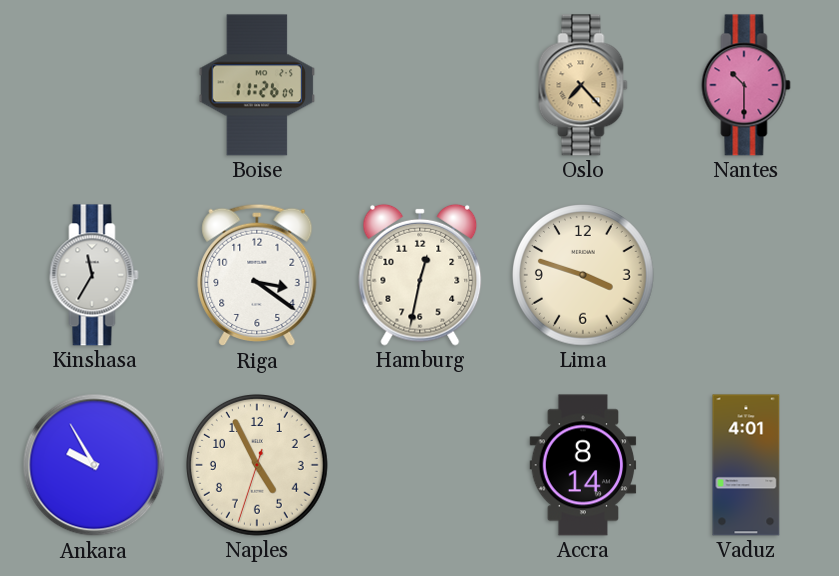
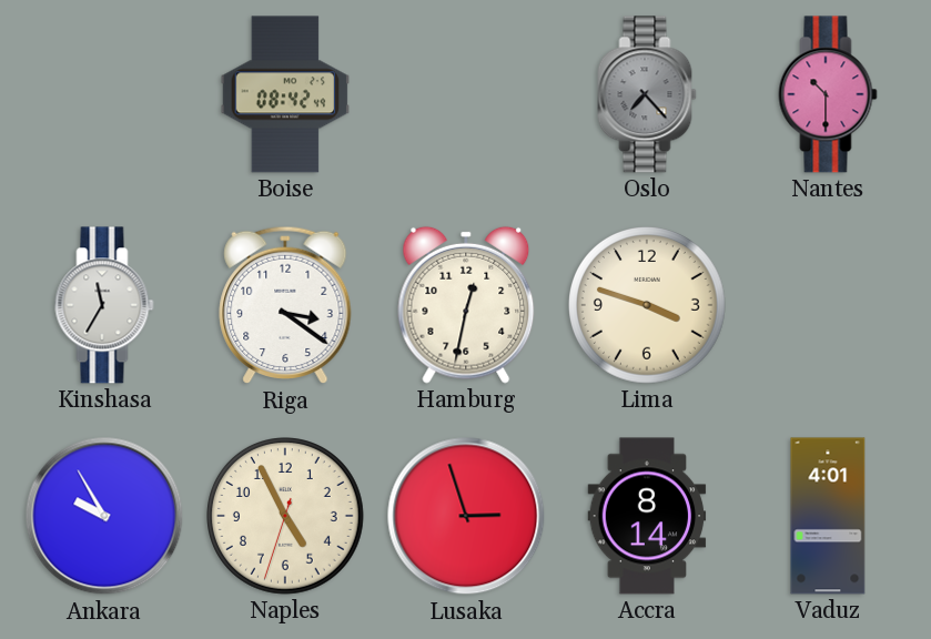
Boise: 11:26 -> 08:42 (285, 94)
Oslo dial: champagne -> grey (647, 94)
Lusaka: none -> 2:57 (466, 516)
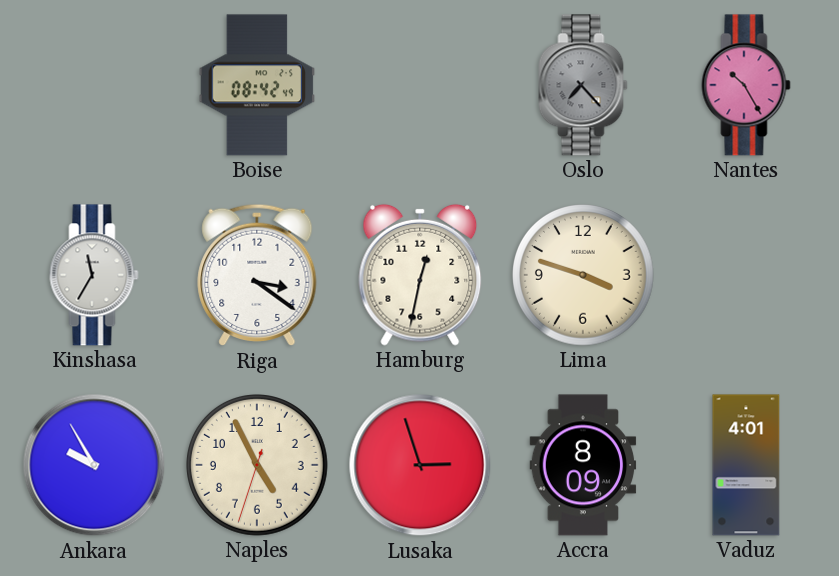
Nantes: 10:30 -> 10:25 (746, 85)
Accra: 8:14 -> 8:09 (583, 465)
